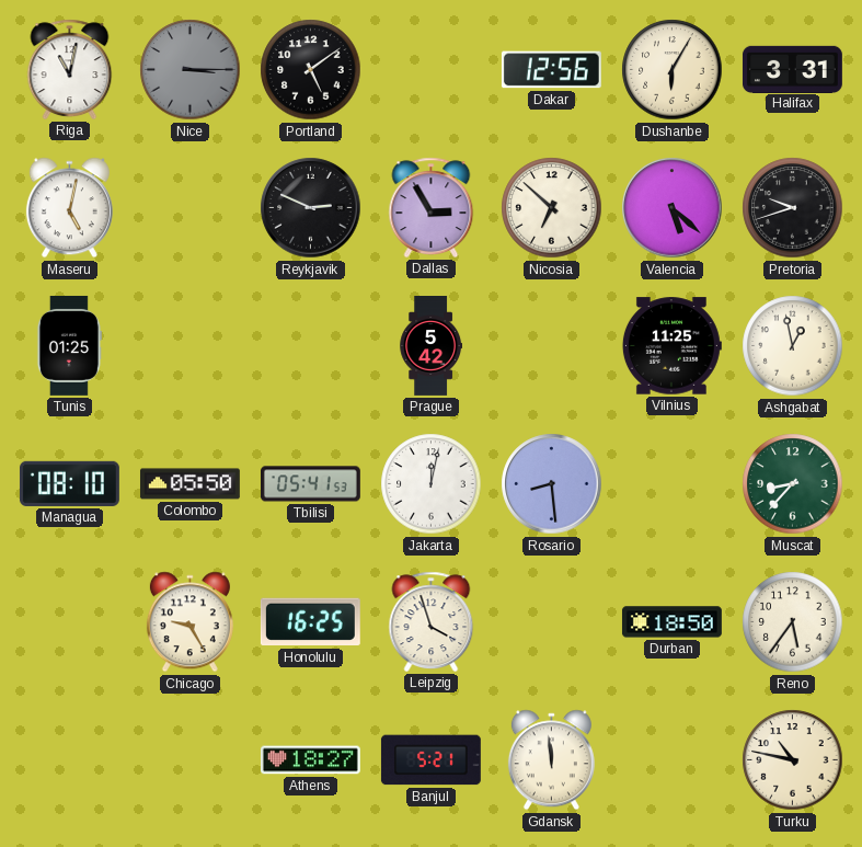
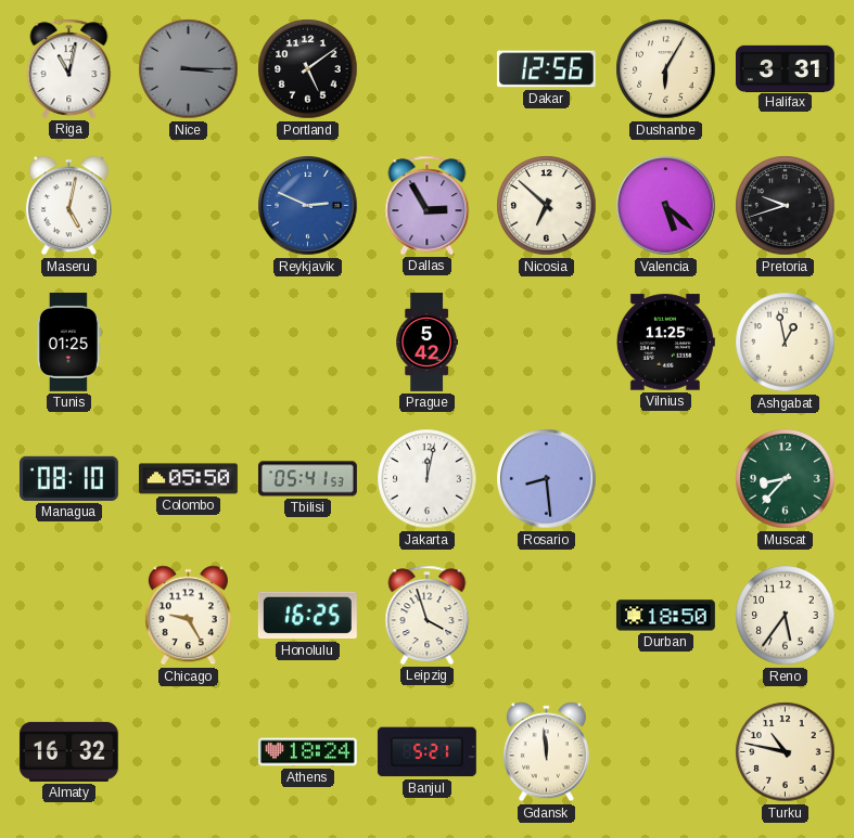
Reykjavik dial: black -> blue (308, 206)
Almaty: none -> 16:32 (68, 751)
Athens: 18:27 -> 18:24 (307, 752)
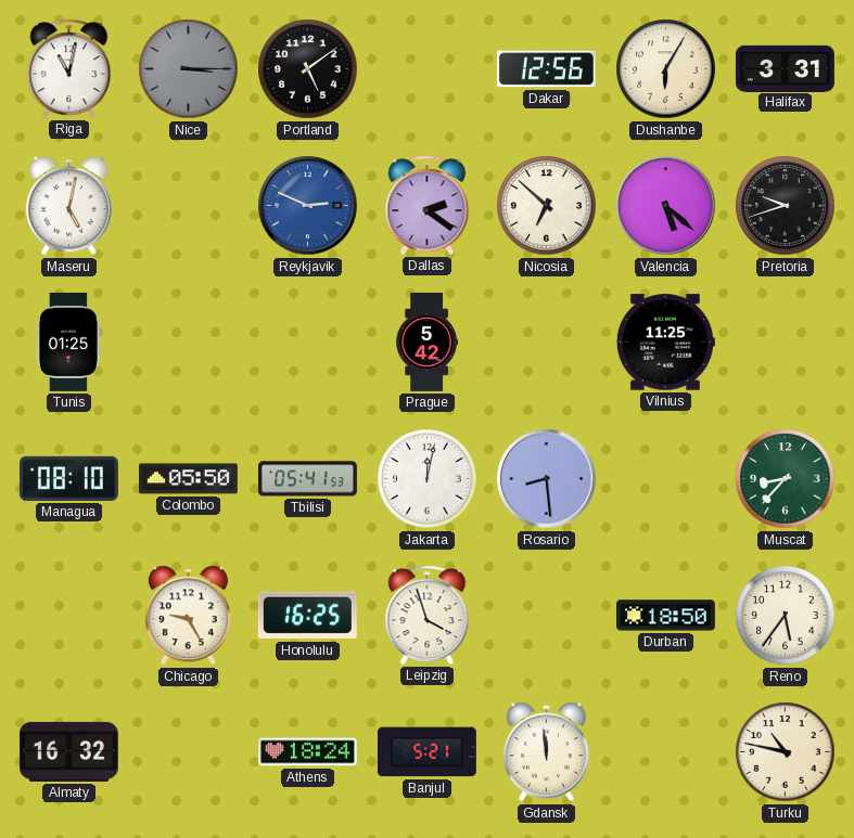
Dallas: 2:55 -> 2:21 (428, 205)
Ashgabat: 12:58 -> none (786, 343)
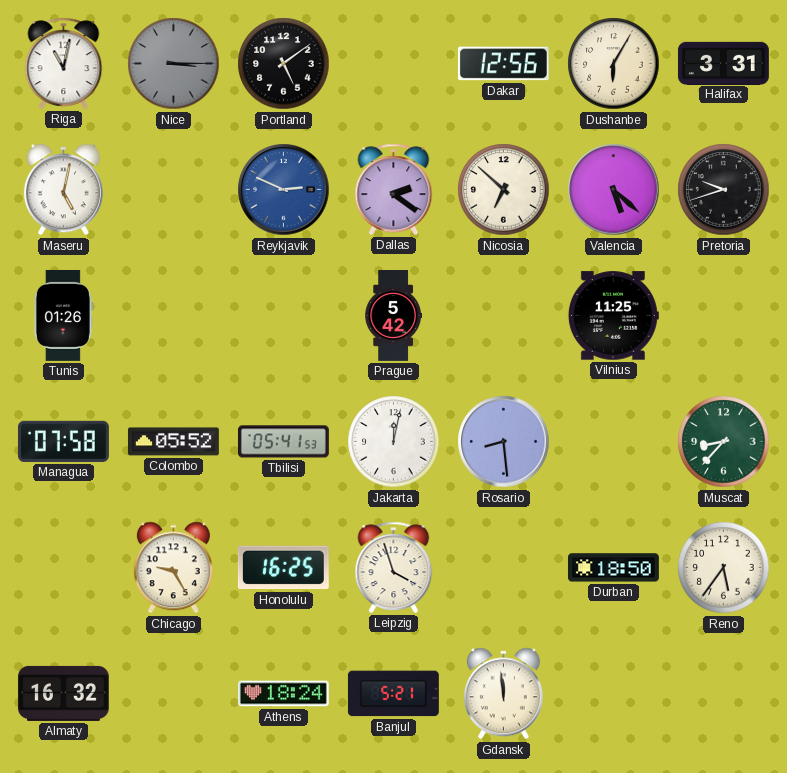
Tunis: 01:25 -> 01:26 (63, 315)
Managua: 08:10 -> 07:58 (63, 441)
Colombo: 05:50 -> 05:52 (173, 442)
Turku: 10:47 -> none (786, 752)
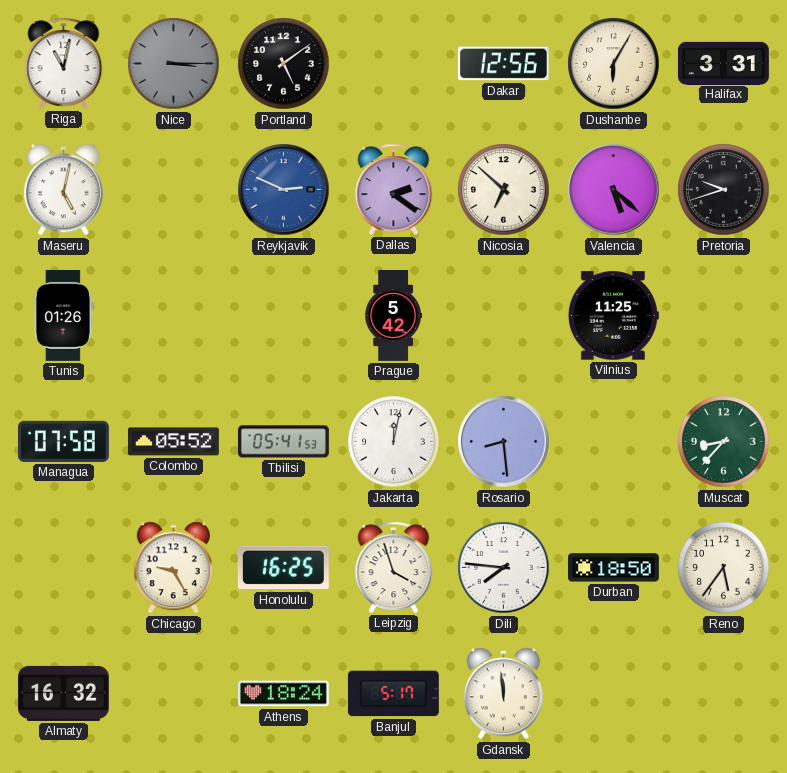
Dili: none -> 7:46 (504, 568)
Banjul: 5:21 -> 5:17 (393, 694)
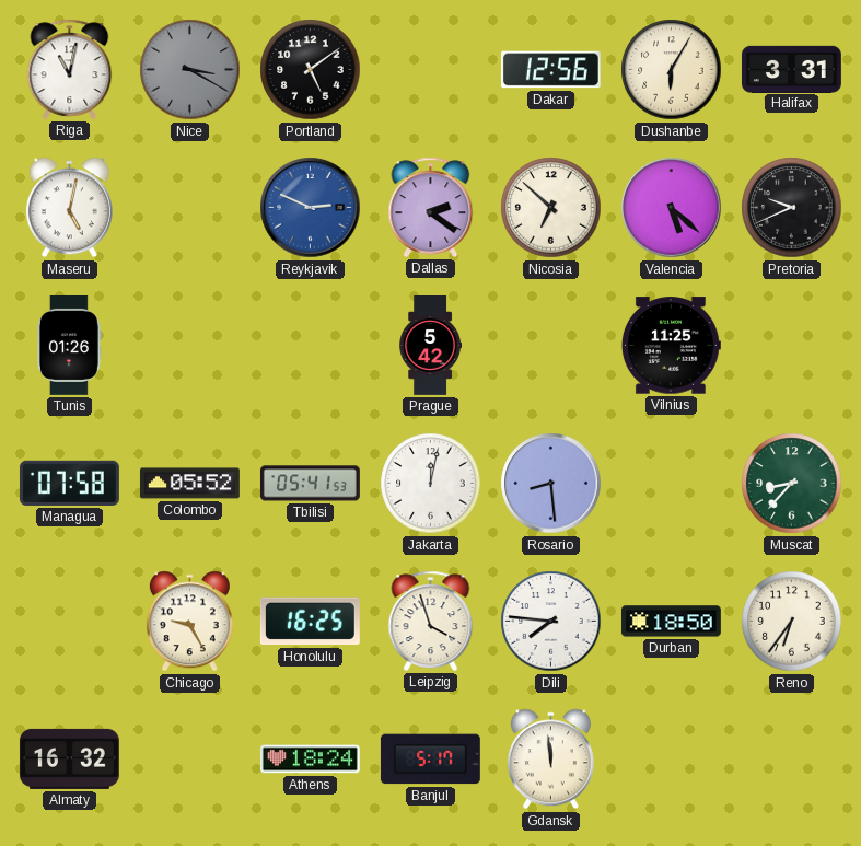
Nice: 3:15 -> 3:20 (190, 70)
Pretoria: 9:42 -> 9:41 (792, 208)
Reno: 5:36 -> 6:36 (792, 622)
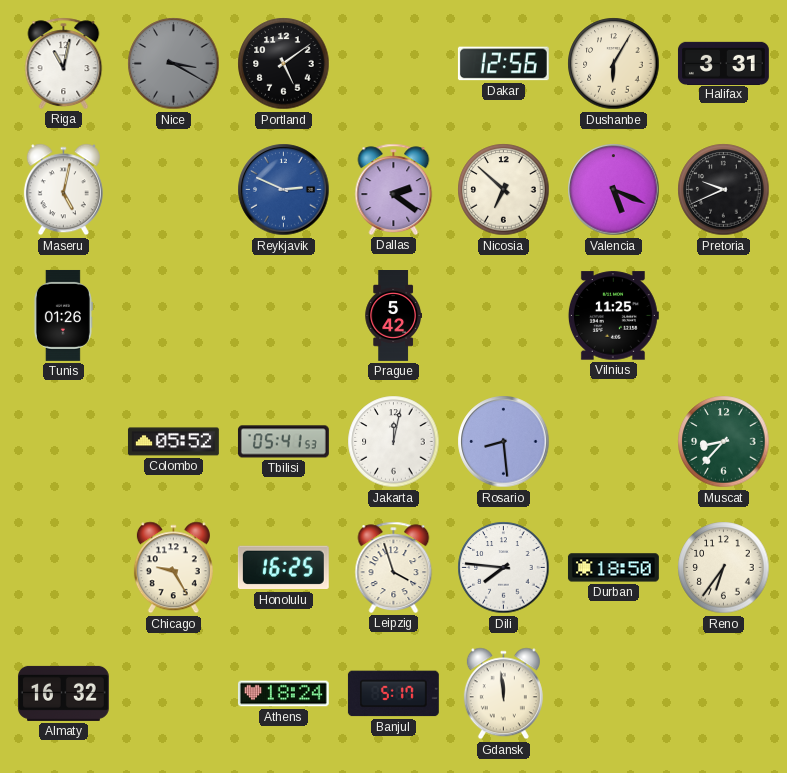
Valencia: 5:22 -> 5:19 (614, 190)
Managua: 07:58 -> none (69, 483)
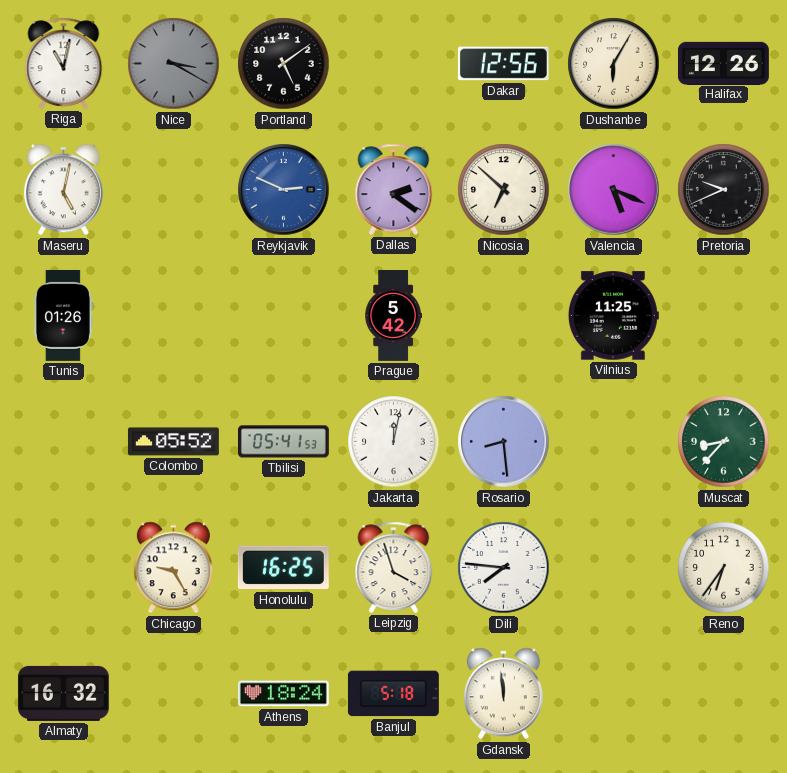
Halifax: 3:31 -> 12:26 (723, 63)
Durban: 18:50 -> none (613, 568)
Banjul: 5:17 -> 5:18 (393, 694)
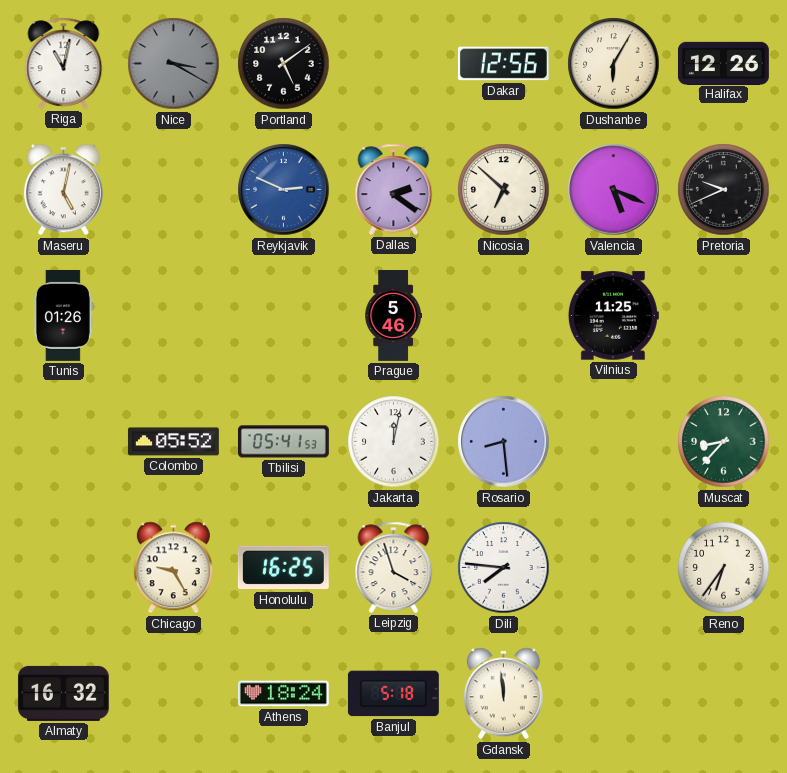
Prague: 5:42 -> 5:46 (393, 316)
